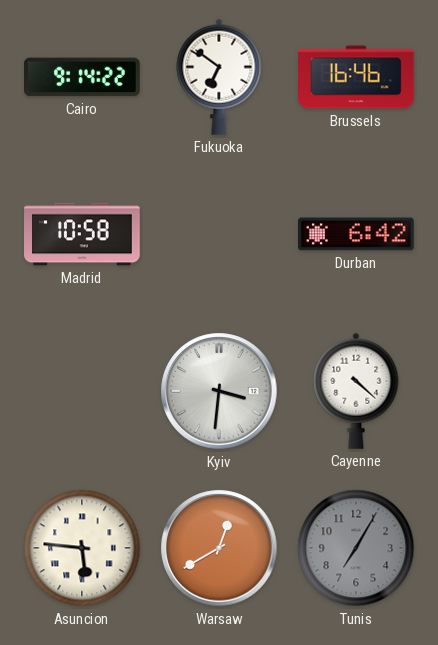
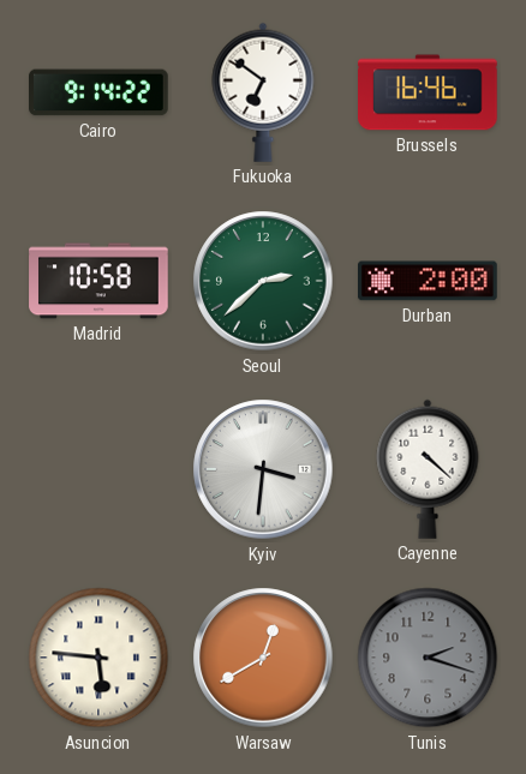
Seoul: none -> 2:38 (263, 281)
Durban: 6:42 -> 2:00 (429, 281)
Tunis: 7:05 -> 2:18 (428, 658)
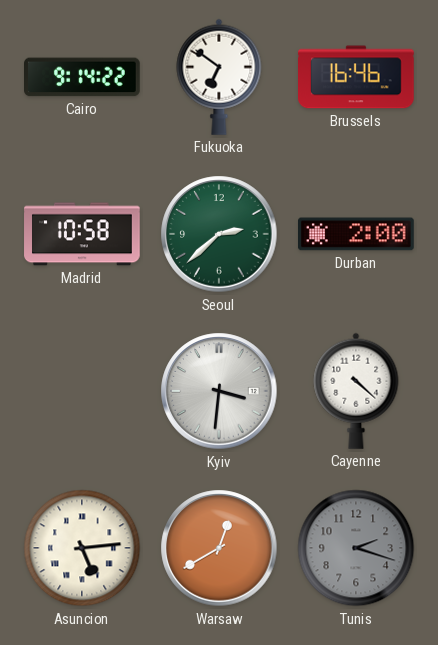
Asuncion: 5:46 -> 5:14 (82, 548)
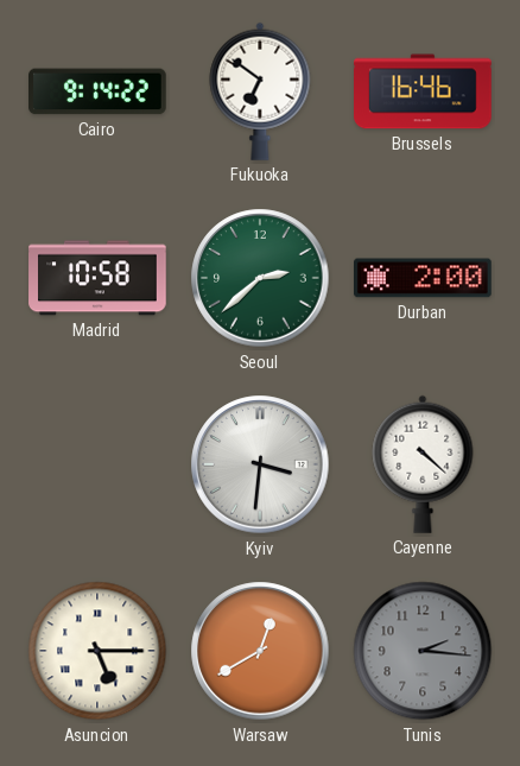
Asuncion: 5:14 -> 5:15 (97, 651)
Tunis: 2:18 -> 2:16 (423, 651)
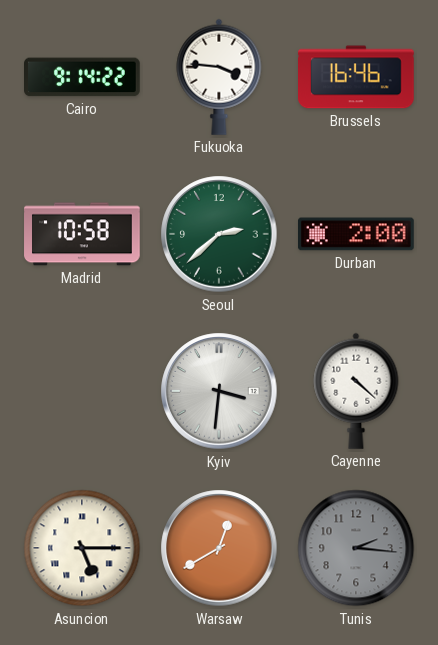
Fukuoka: 6:51 -> 3:46 (219, 77)
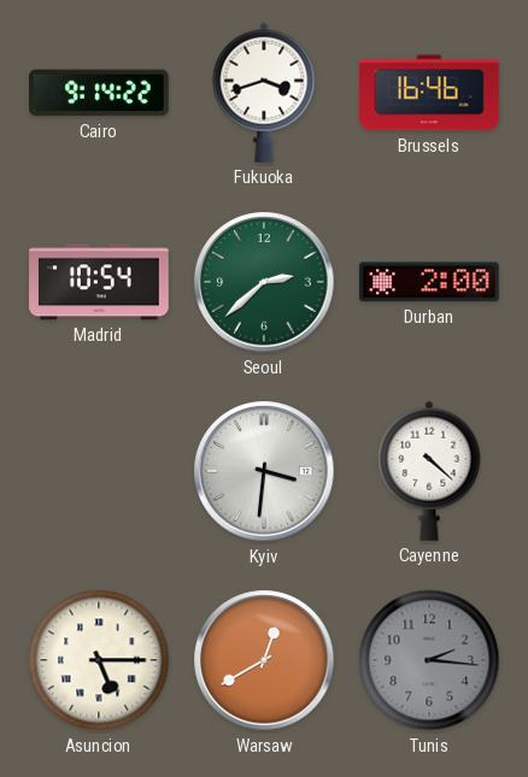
Fukuoka: 3:46 -> 3:42 (264, 93)
Madrid: 10:58 -> 10:54 (99, 282)
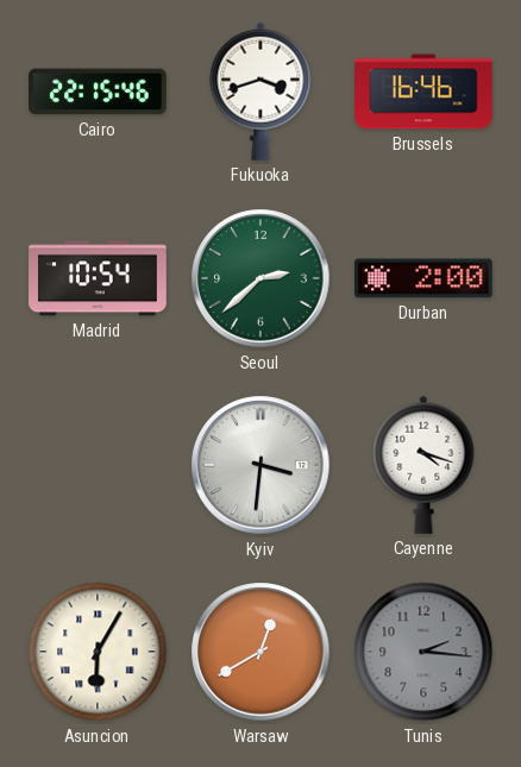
Cairo: 9:14 -> 22:15 (99, 92)
Cayenne: 4:22 -> 4:18 (423, 465)
Asuncion: 5:15 -> 6:05 (98, 652)
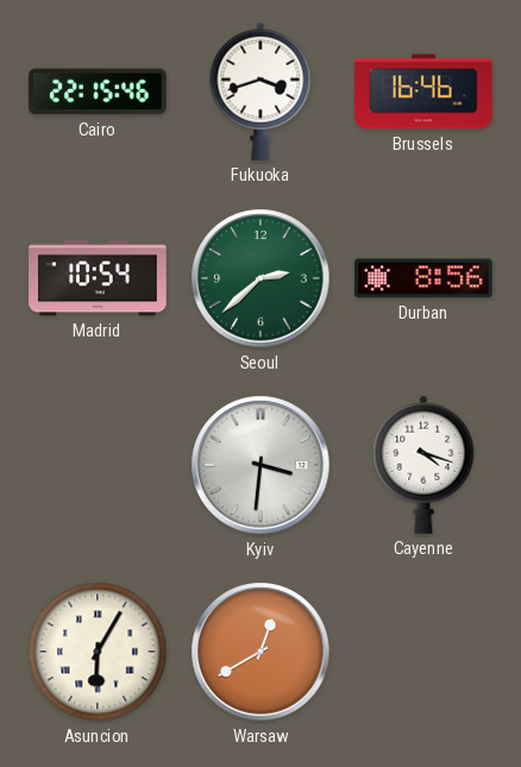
Durban: 2:00 -> 8:56 (425, 278)
Tunis: 2:16 -> none (423, 652)
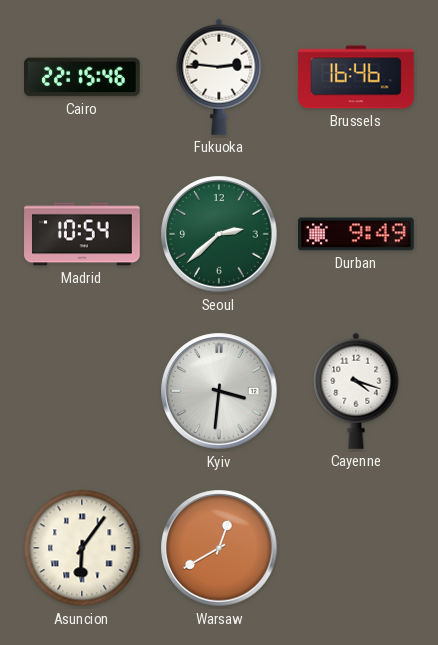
Fukuoka: 3:42 -> 2:46 (219, 77)
Durban: 8:56 -> 9:49 (357, 234)
Asuncion: 6:05 -> 6:06 (82, 548)
